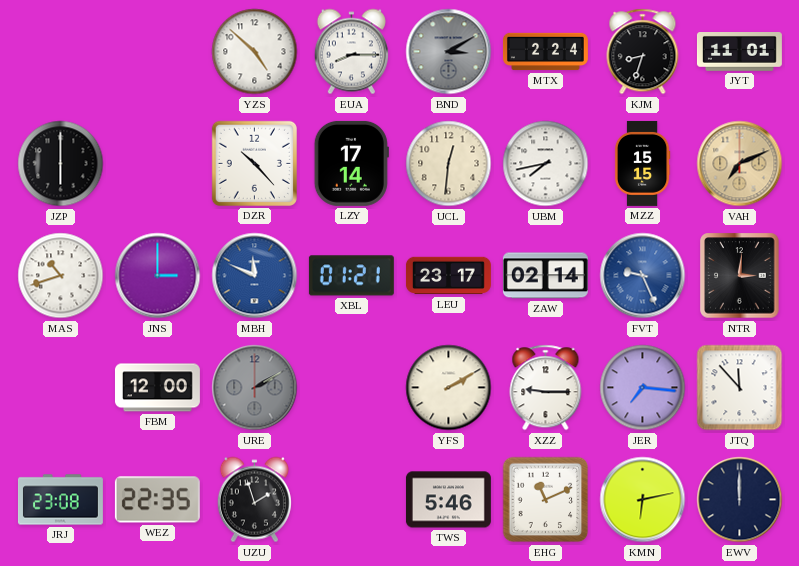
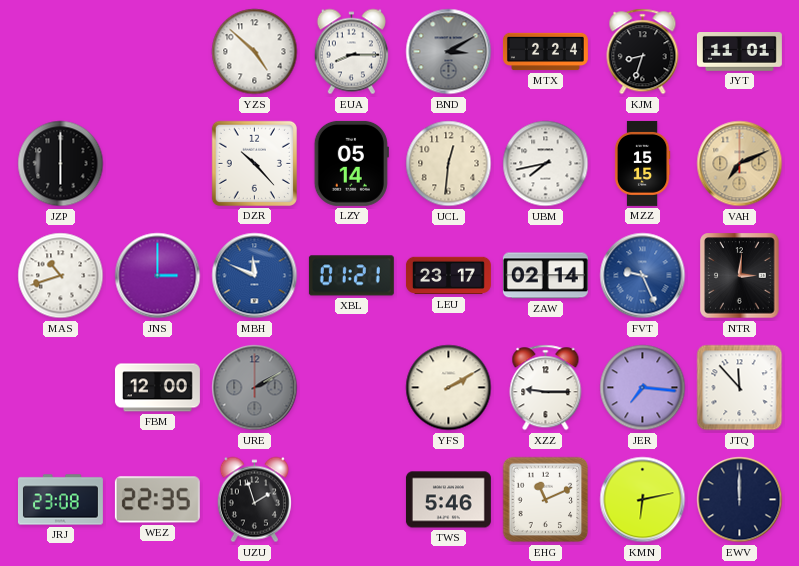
LZY: 17:14 -> 05:14 (351, 163)
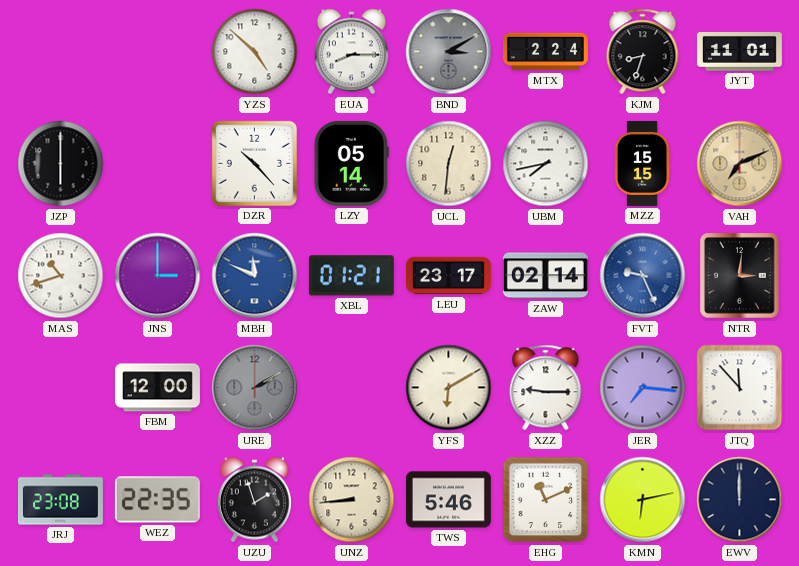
YFS: 2:10 -> 6:10 (449, 388)
UNZ: none -> 8:44 (352, 500)
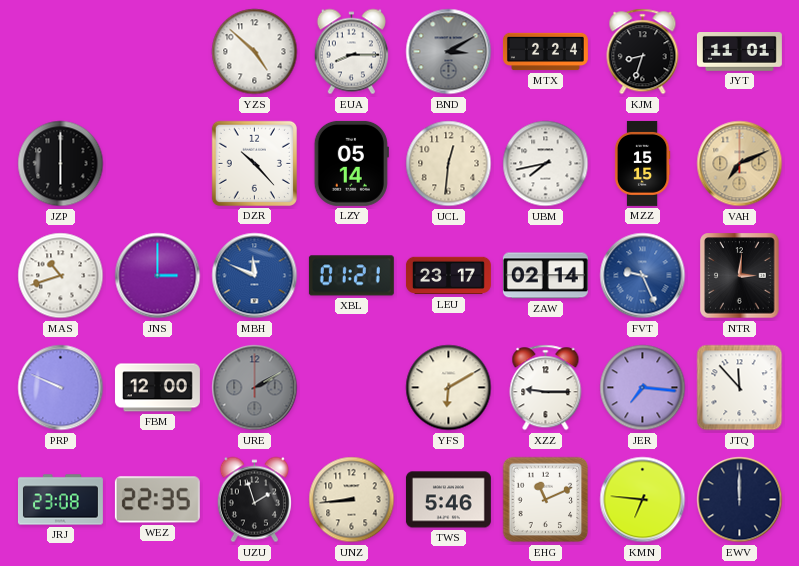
PRP: none -> 9:49 (61, 388)
KMN: 6:13 -> 6:46 (643, 500)
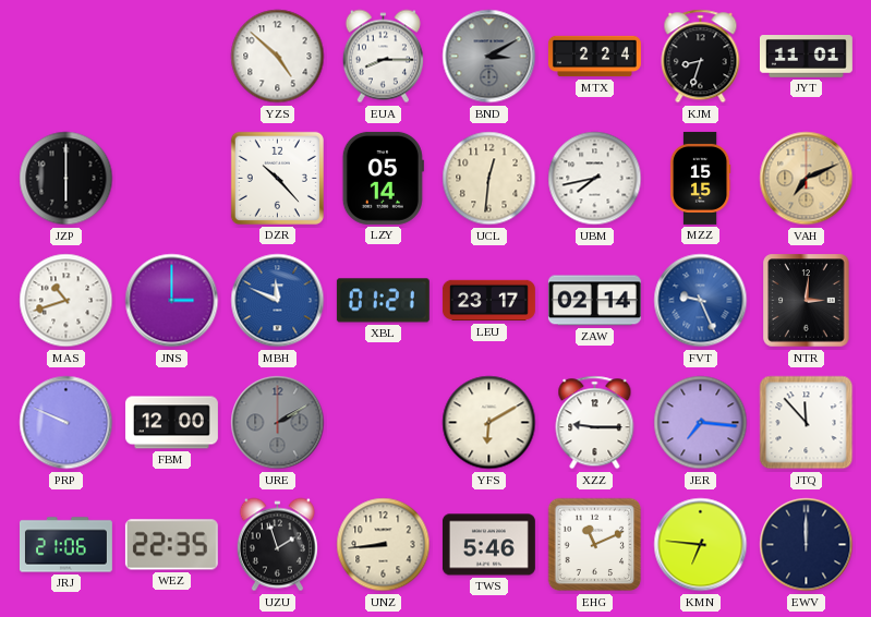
JRJ: 23:08 -> 21:06 (65, 545)
